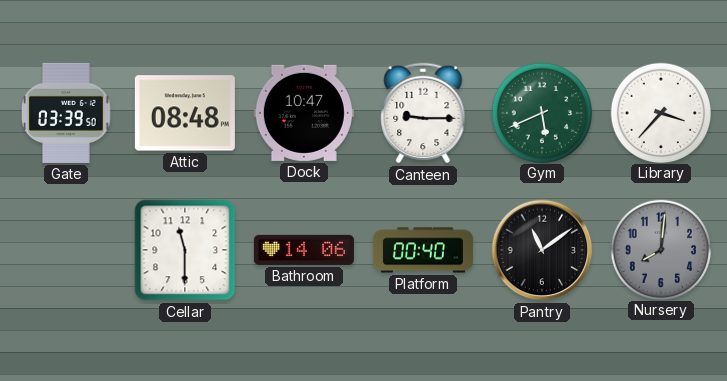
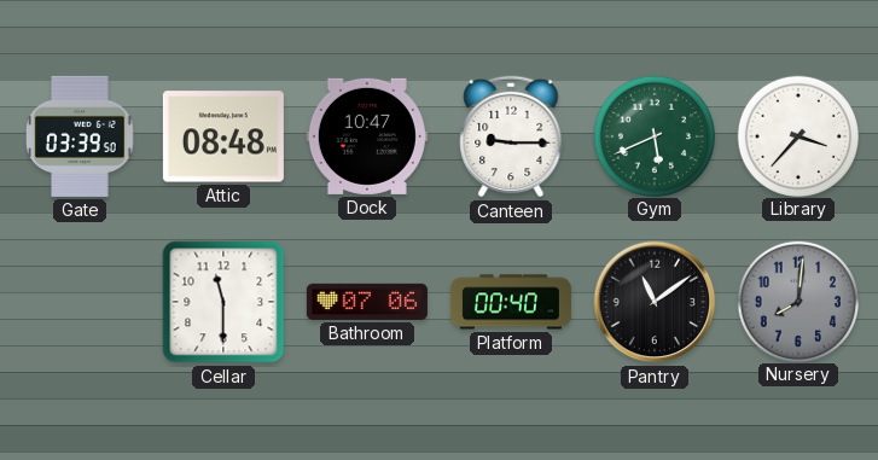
Bathroom: 14:06 -> 07:06 (367, 302)
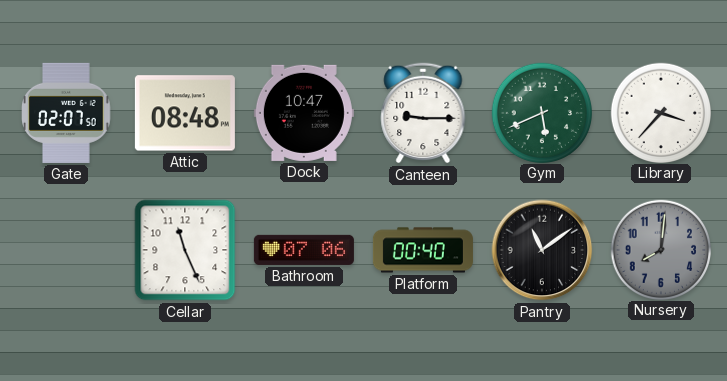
Gate: 03:39 -> 02:07 (66, 113)
Cellar: 11:30 -> 11:26 (185, 250)
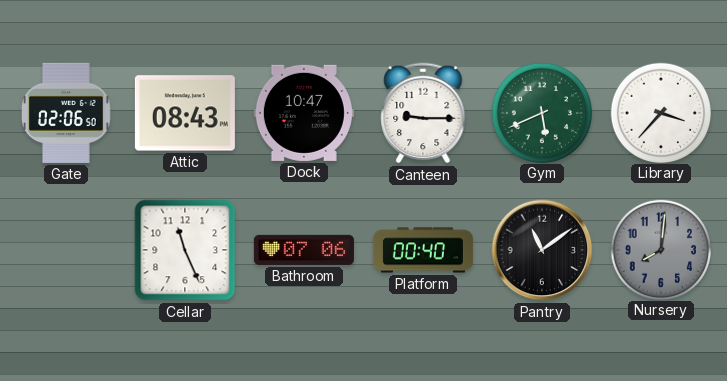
Gate: 02:07 -> 02:06 (66, 113)
Attic: 08:48 -> 08:43 (185, 113)
